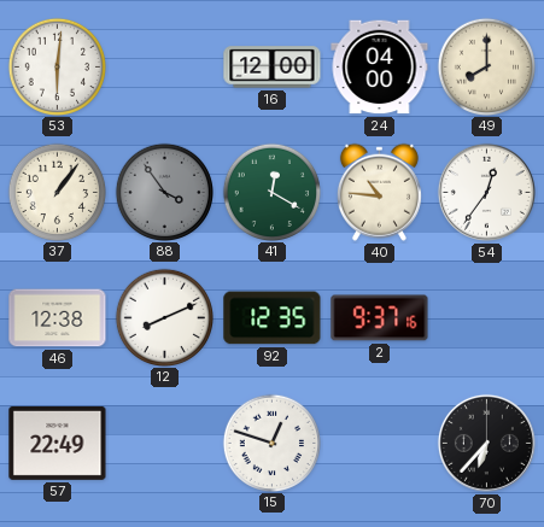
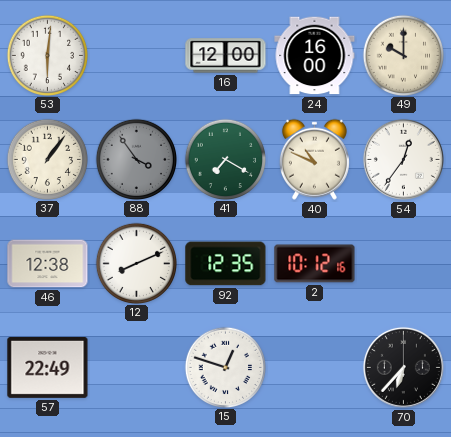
24: 04:00 -> 16:00 (315, 56)
49: 8:00 -> 10:00 (403, 55)
41: 12:20 -> 7:20 (225, 159)
40: 10:46 -> 10:49 (314, 159)
2: 9:37 -> 10:12 (315, 264)
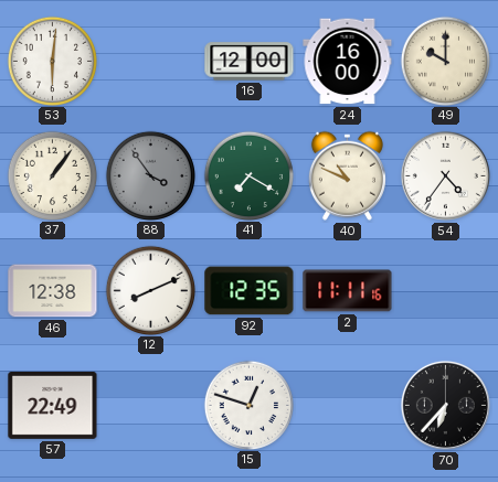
54: 12:36 -> 4:36 (445, 175)
2: 10:12 -> 11:11 (348, 291)
